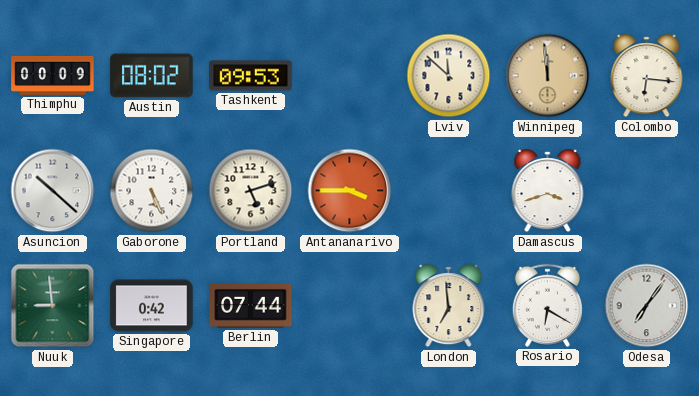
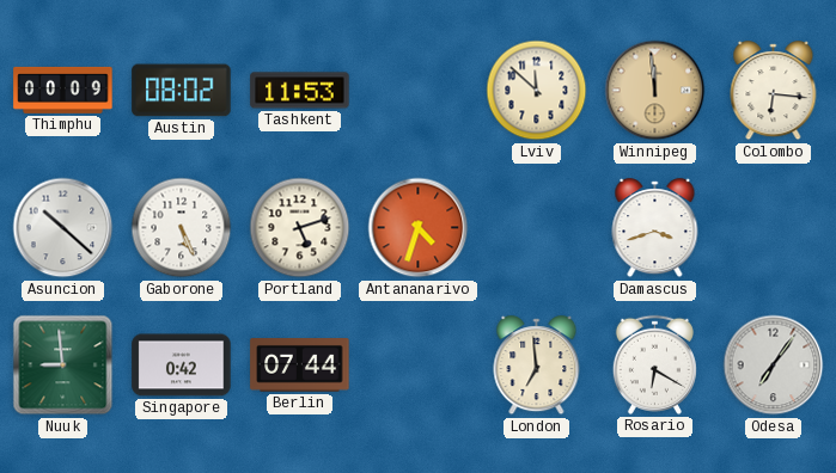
Tashkent: 09:53 -> 11:53 (300, 91)
Antananarivo: 3:45 -> 4:33 (419, 228)
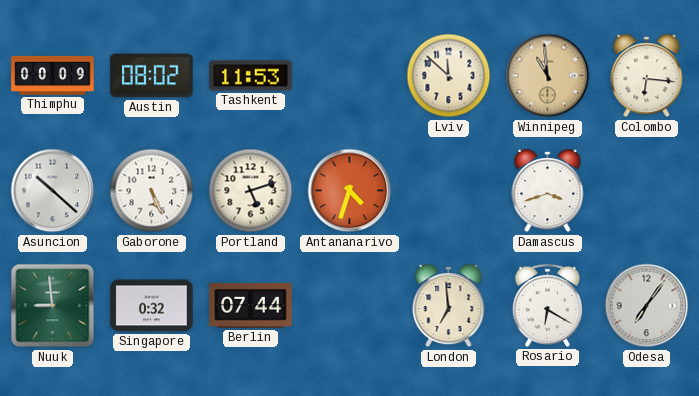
Winnipeg: 11:59 -> 10:59 (548, 76)
Singapore: 0:42 -> 0:32 (152, 306)
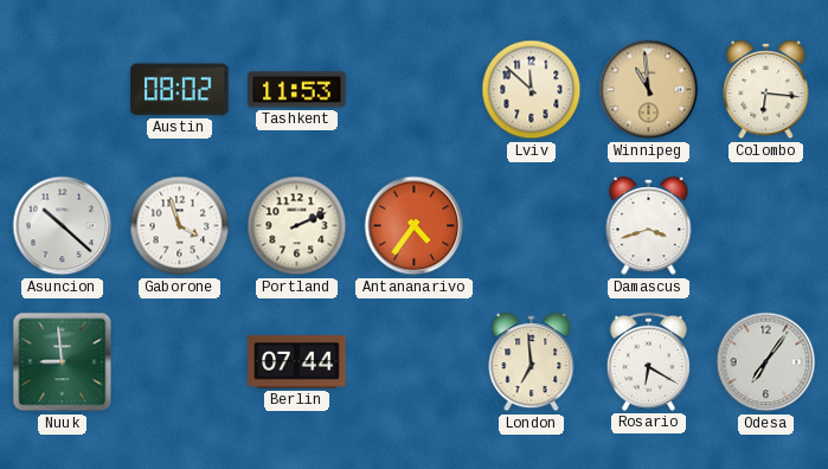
Thimphu: 00:09 -> none (53, 75)
Gaborone: 5:26 -> 3:57 (180, 226)
Portland: 5:12 -> 2:11 (297, 226)
Antananarivo: 4:33 -> 4:36 (415, 226)
Singapore: 0:32 -> none (152, 306)
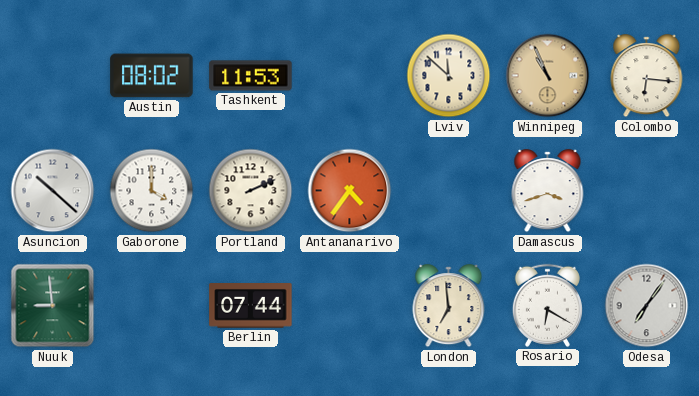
Winnipeg: 10:59 -> 10:56 (548, 76)
Gaborone: 3:57 -> 4:00 (152, 191)
